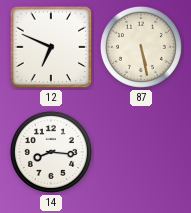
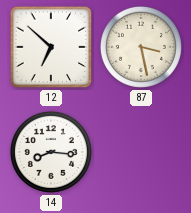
12: 6:49 -> 6:52 (51, 47)
87: 5:28 -> 3:28 (141, 47)
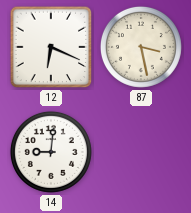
12: 6:52 -> 6:19 (51, 47)
14: 8:16 -> 9:01 (51, 152)
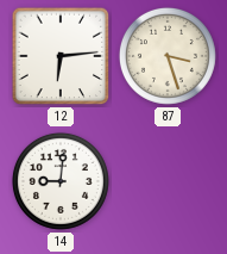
12: 6:19 -> 6:14 (61, 56)
87: 3:28 -> 3:27 (168, 56)
